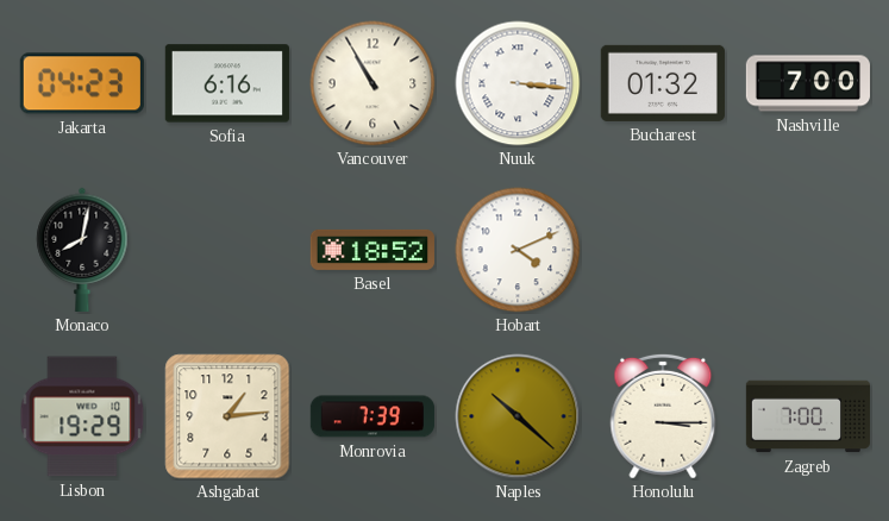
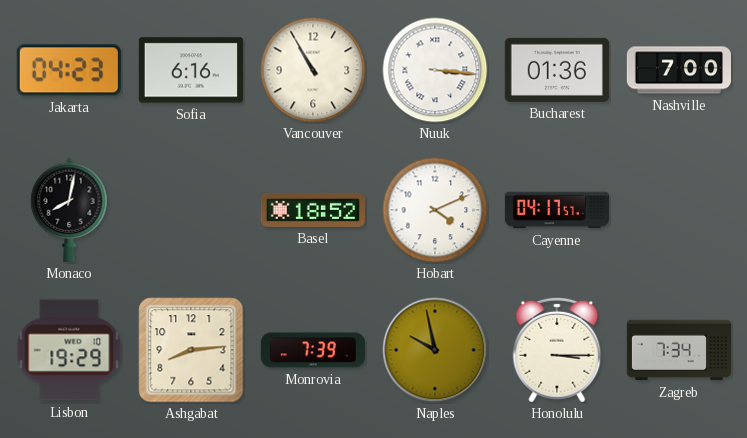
Bucharest: 01:32 -> 01:36 (557, 70)
Cayenne: none -> 04:17 (556, 210)
Ashgabat: 1:14 -> 8:14 (191, 350)
Naples: 10:22 -> 9:58 (435, 350)
Zagreb: 7:00 -> 7:34 (678, 350)
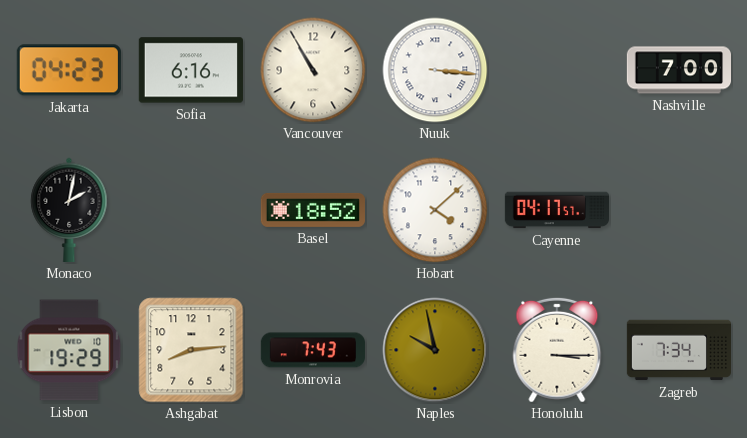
Bucharest: 01:36 -> none (557, 70)
Monaco: 8:02 -> 2:02 (69, 210)
Hobart: 4:11 -> 4:08 (435, 210)
Monrovia: 7:39 -> 7:43 (313, 350)
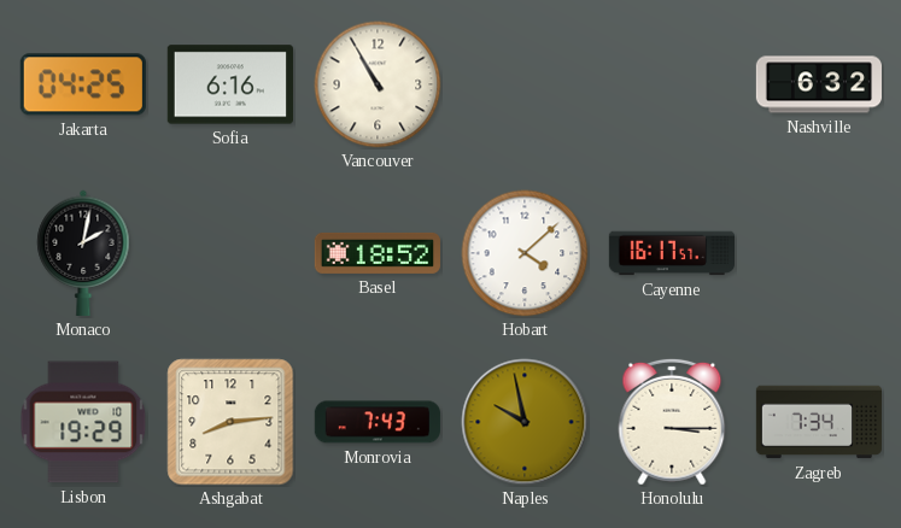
Jakarta: 04:23 -> 04:25 (83, 84)
Nuuk: 3:16 -> none (435, 70)
Nashville: 7:00 -> 6:32 (818, 84)
Cayenne: 04:17 -> 16:17 (671, 253)
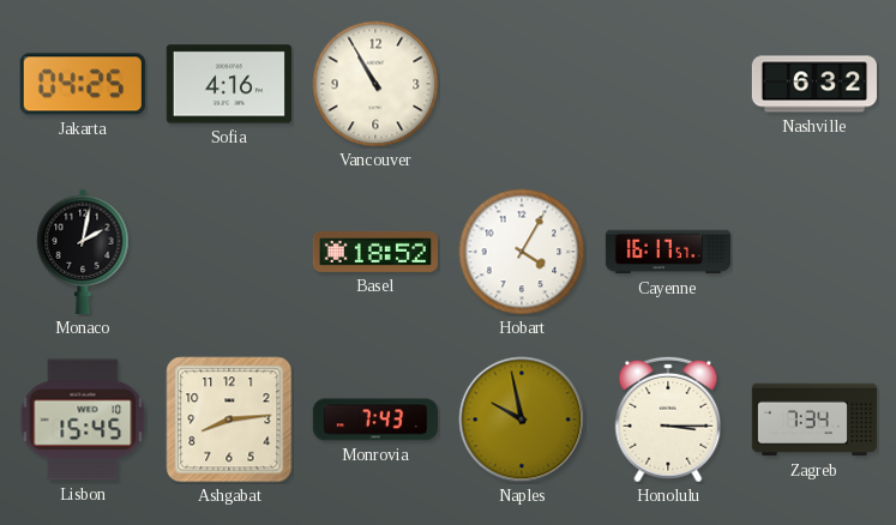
Sofia: 6:16 -> 4:16 (229, 84)
Hobart: 4:08 -> 4:05 (522, 252)
Lisbon: 19:29 -> 15:45 (83, 420)
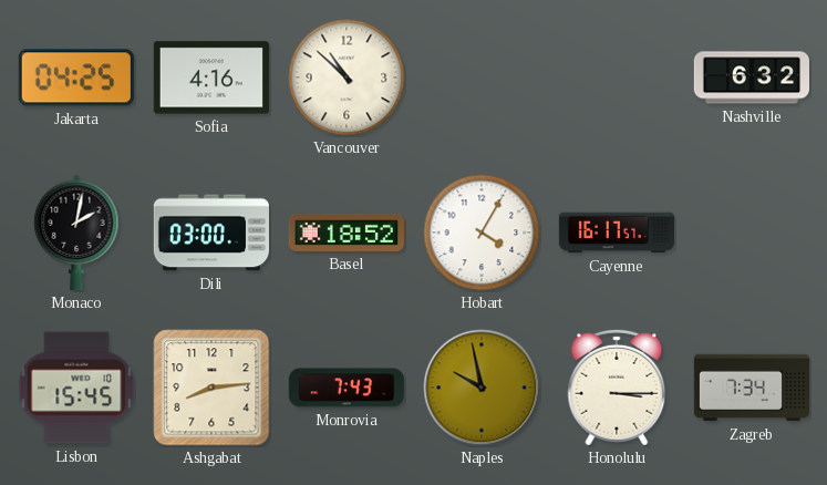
Vancouver: 10:55 -> 10:52 (347, 78)
Dili: none -> 03:00 (211, 233)
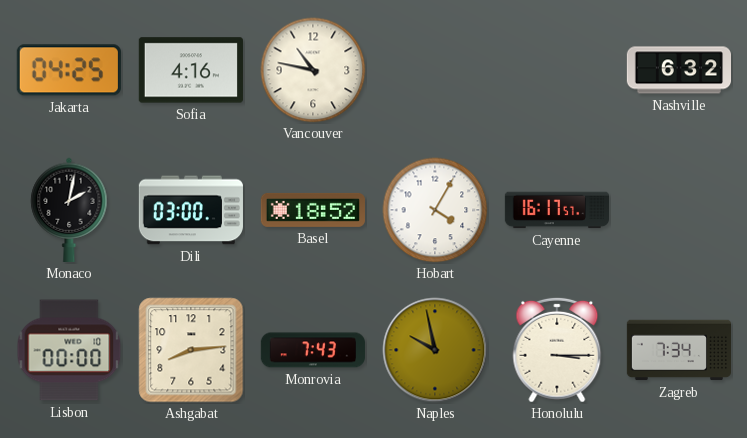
Vancouver: 10:52 -> 10:47 (313, 70)
Lisbon: 15:45 -> 00:00 (69, 350)
